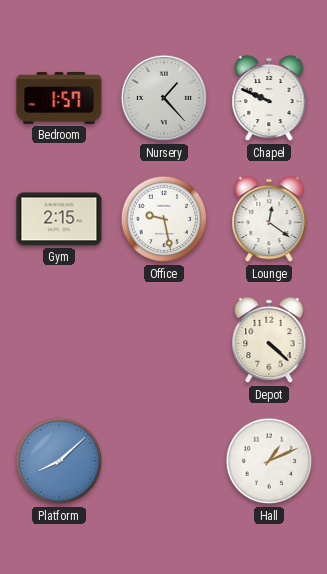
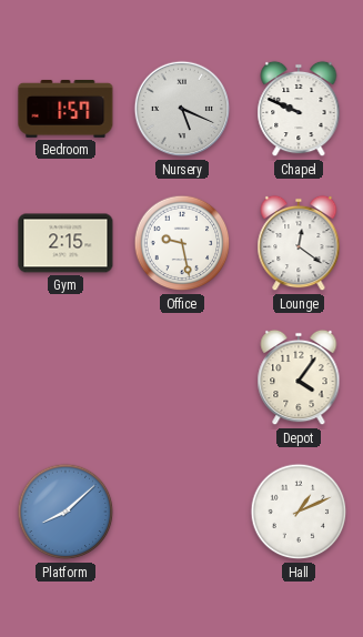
Nursery: 1:23 -> 5:19 (182, 109)
Depot: 4:22 -> 4:06 (299, 377)
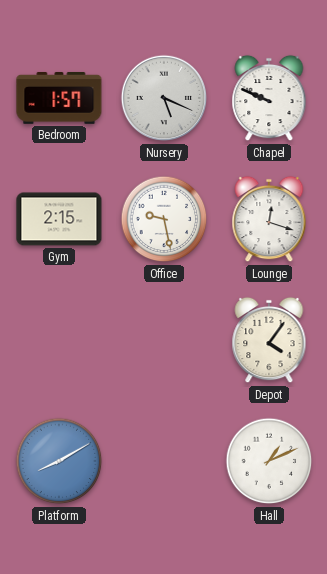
Lounge: 12:21 -> 12:18 (269, 219)
Platform: 8:08 -> 8:10 (59, 461)
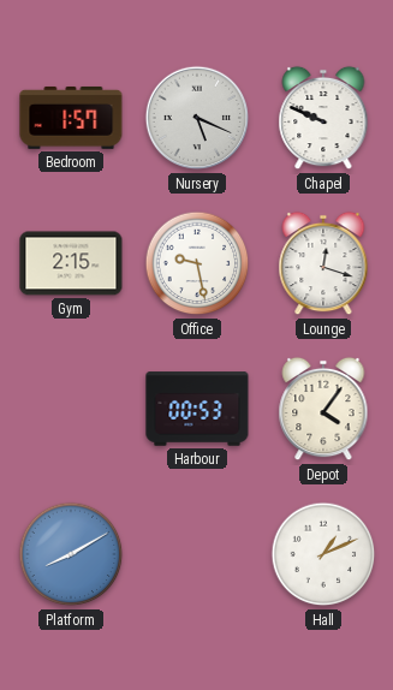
Harbour: none -> 00:53 (197, 409)
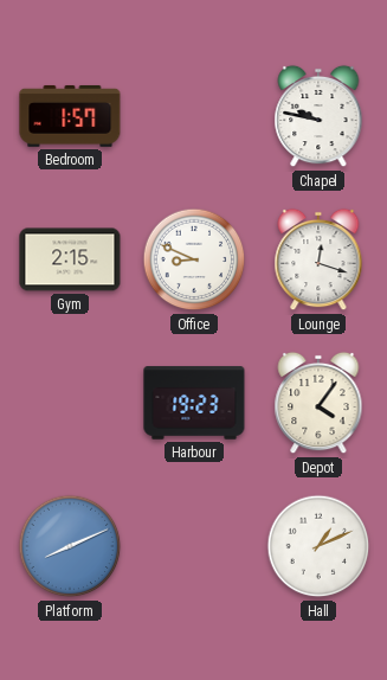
Nursery: 5:19 -> none (197, 118)
Chapel: 9:49 -> 9:47 (318, 116)
Office: 9:28 -> 8:49 (194, 259)
Harbour: 00:53 -> 19:23 (194, 403)
Platform: 8:10 -> 8:11 (70, 546)
